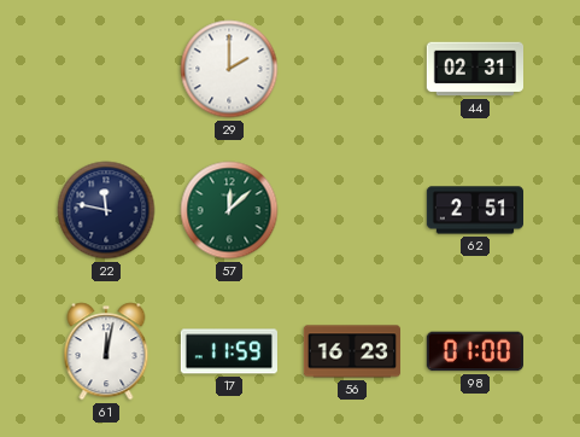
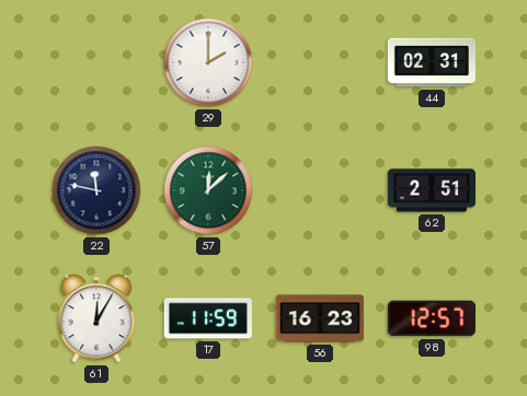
61: 12:02 -> 12:05 (96, 318)
98: 01:00 -> 12:57 (432, 318)
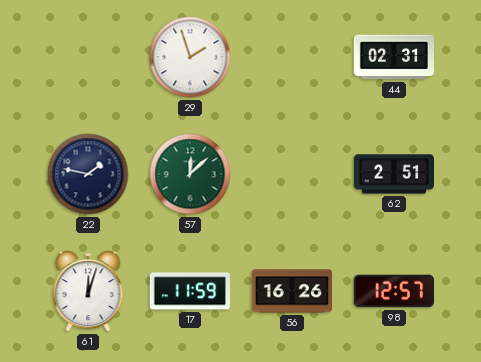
29: 2:00 -> 1:57 (190, 57)
22: 11:47 -> 1:47 (88, 174)
61: 12:05 -> 12:03 (88, 291)
56: 16:23 -> 16:26 (291, 291)
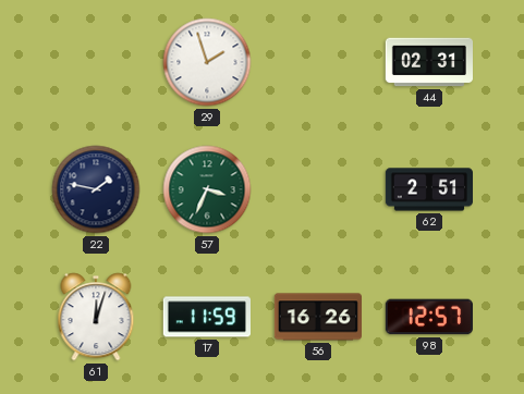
57: 12:08 -> 3:34 (207, 189)
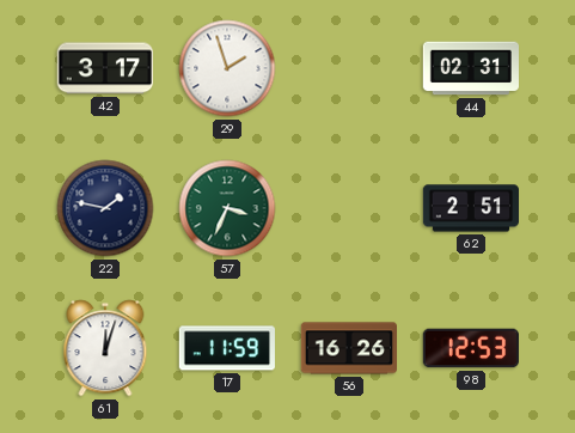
42: none -> 3:17 (105, 68)
98: 12:57 -> 12:53 (471, 348)
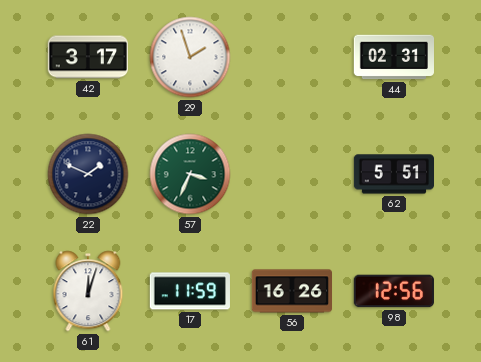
22: 1:47 -> 1:49 (88, 174)
62: 2:51 -> 5:51 (393, 174)
98: 12:53 -> 12:56 (394, 291)
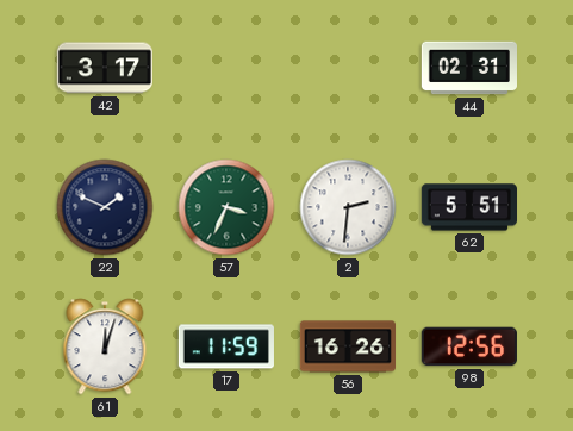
29: 1:57 -> none (190, 57)
2: none -> 2:31 (348, 207)
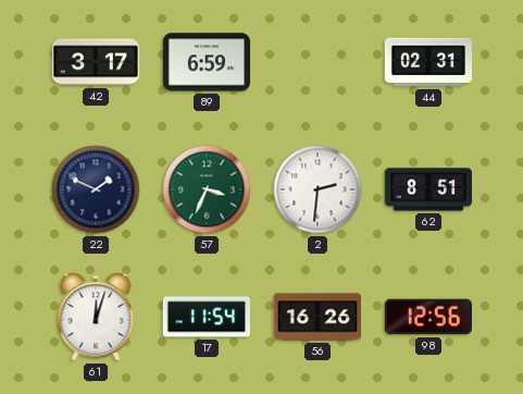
89: none -> 6:59 (206, 62)
62: 5:51 -> 8:51 (427, 189)
17: 11:59 -> 11:54 (207, 317)
